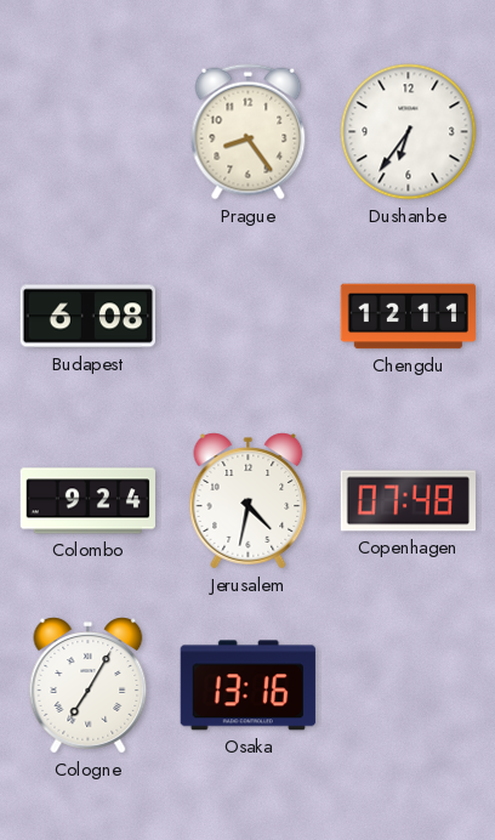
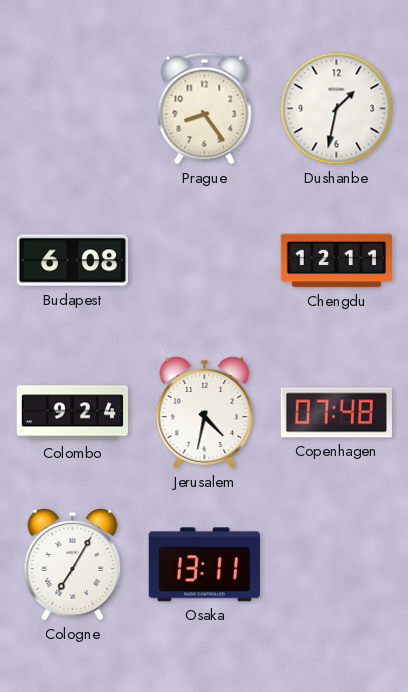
Dushanbe: 6:36 -> 1:32 (337, 109)
Osaka: 13:16 -> 13:11 (204, 565)
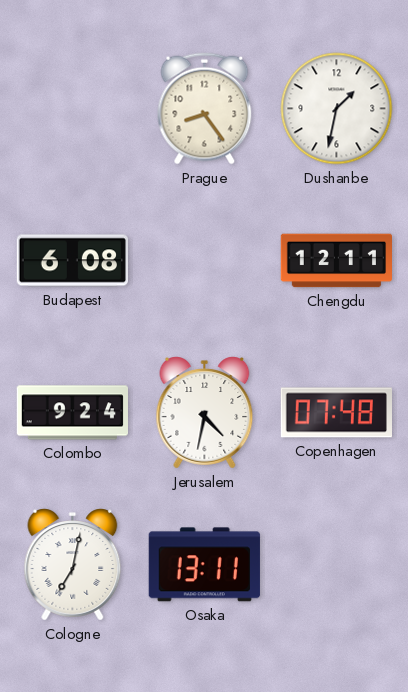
Cologne: 7:05 -> 7:02 (73, 565)
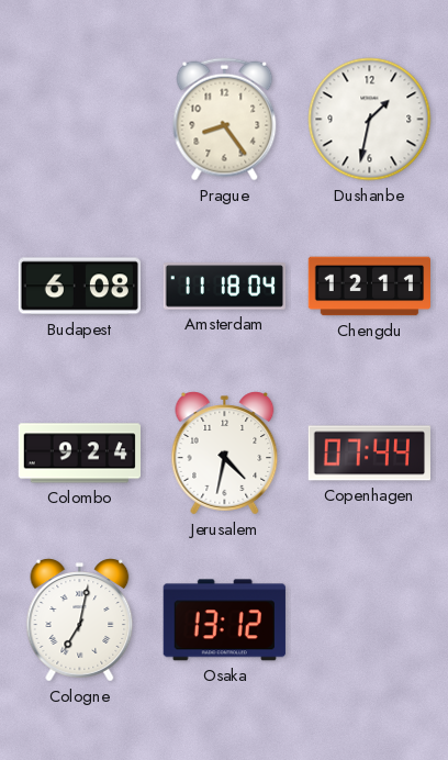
Amsterdam: none -> 11:18 (224, 287)
Copenhagen: 07:48 -> 07:44 (369, 454)
Osaka: 13:11 -> 13:12 (224, 621)
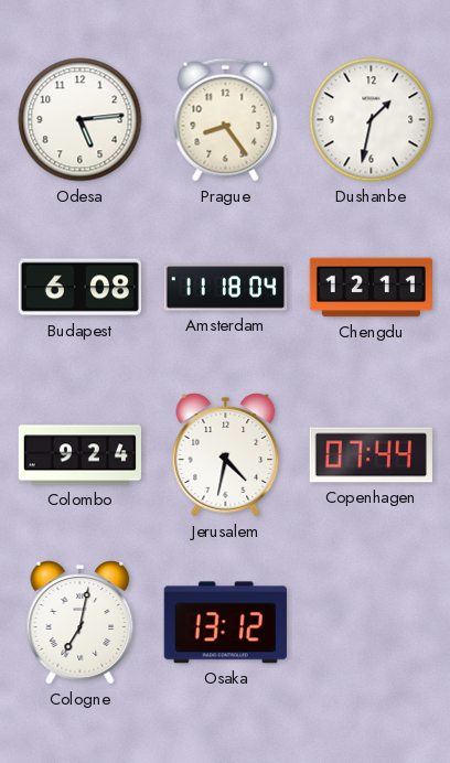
Odesa: none -> 5:14 (81, 120)
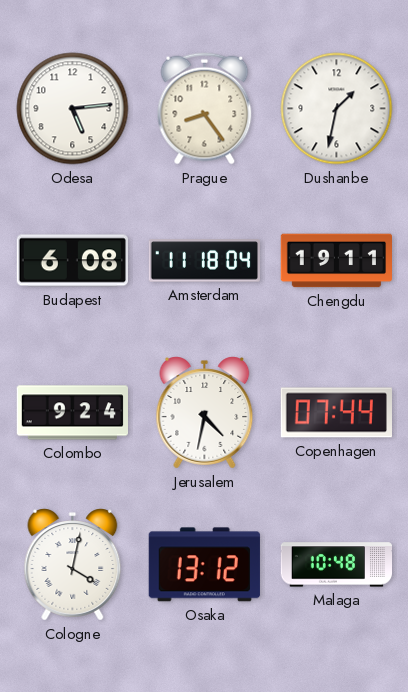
Chengdu: 12:11 -> 19:11 (336, 261)
Cologne: 7:02 -> 4:02 (73, 565)
Malaga: none -> 10:48 (337, 565)
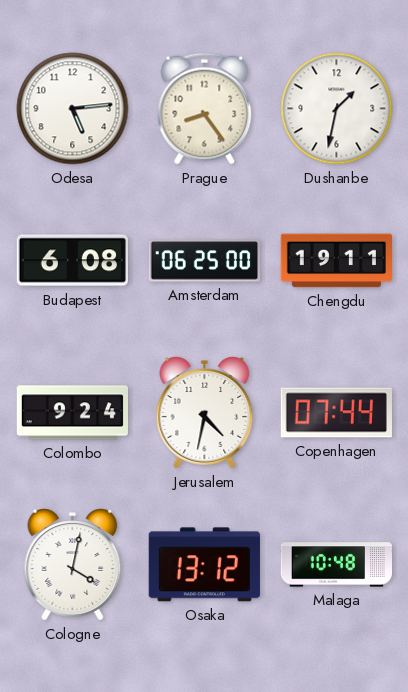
Amsterdam: 11:18 -> 06:25 (204, 261)
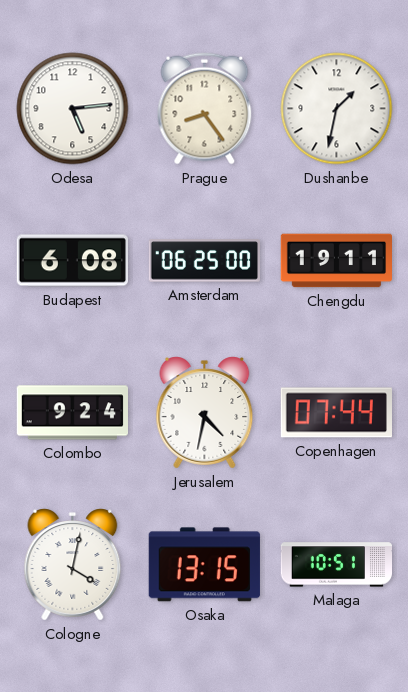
Osaka: 13:12 -> 13:15 (204, 565)
Malaga: 10:48 -> 10:51 (337, 565)
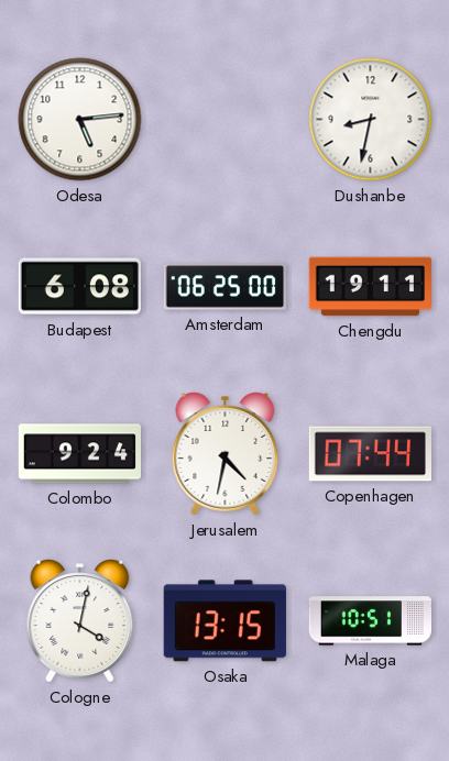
Prague: 8:24 -> none (205, 109)
Dushanbe: 1:32 -> 8:32 (371, 120)
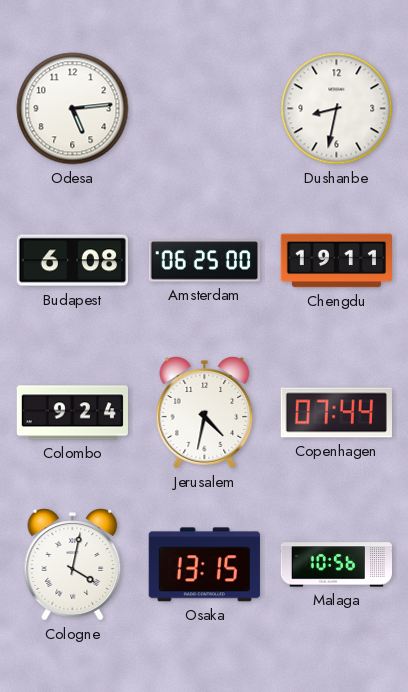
Malaga: 10:51 -> 10:56 (337, 565)
